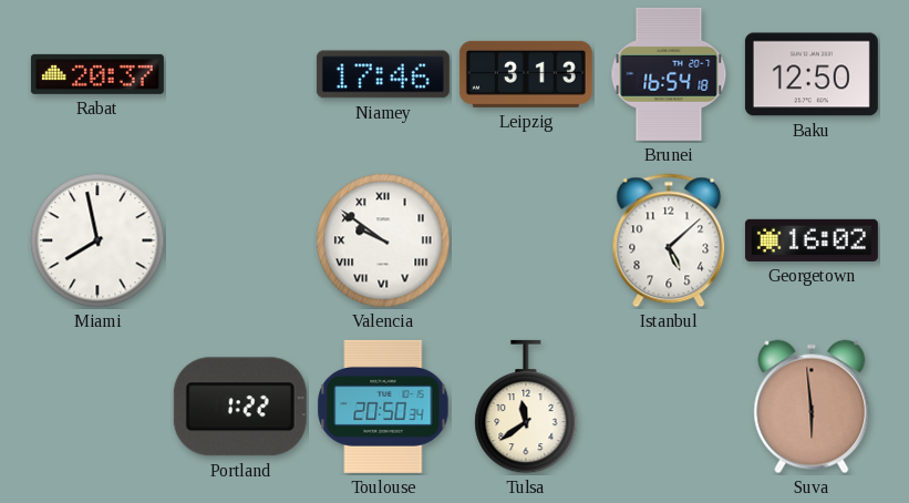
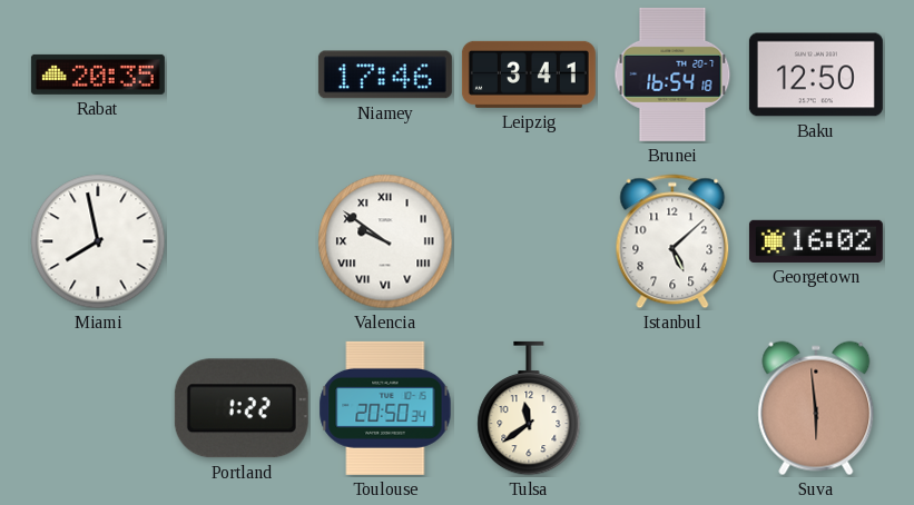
Rabat: 20:37 -> 20:35 (98, 75)
Leipzig: 3:13 -> 3:41 (529, 75)
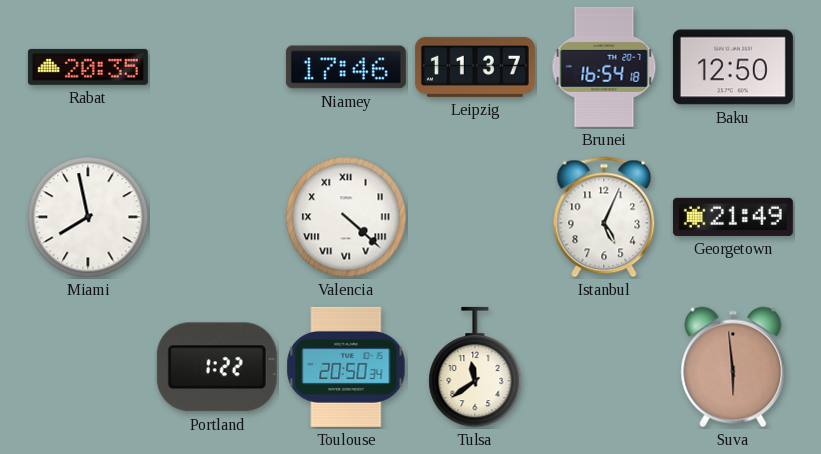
Leipzig: 3:41 -> 11:37 (475, 67)
Valencia: 9:51 -> 4:22 (346, 217)
Istanbul: 5:08 -> 5:04 (604, 217)
Georgetown: 16:02 -> 21:49 (733, 217)
